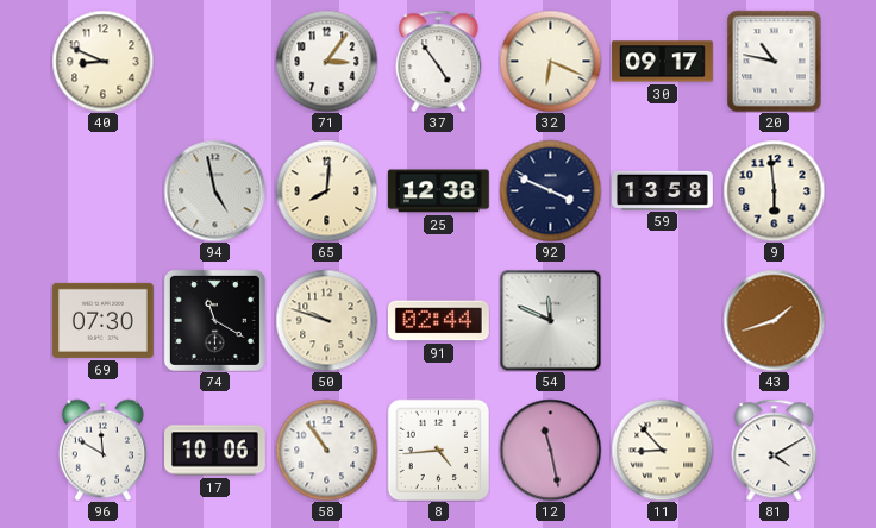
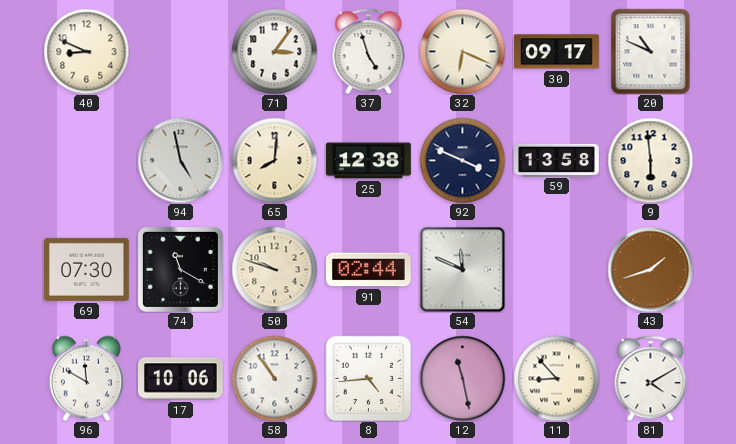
37: 4:54 -> 4:57 (369, 51)
20: 10:47 -> 10:49 (651, 51)
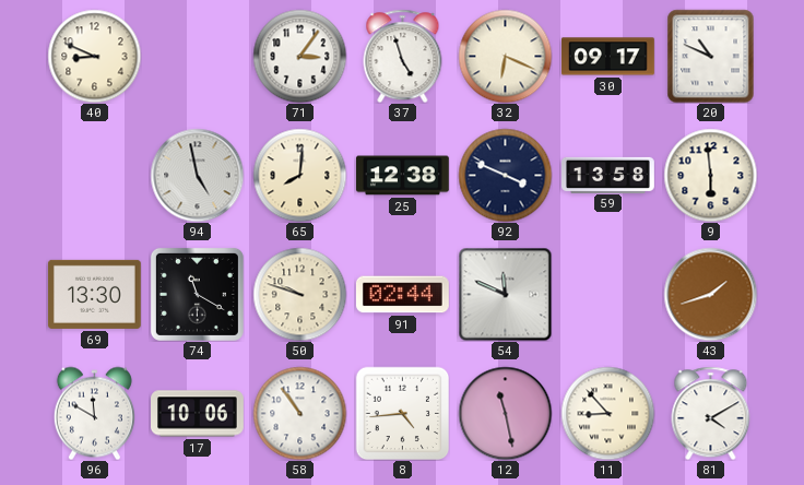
69: 07:30 -> 13:30 (94, 294)
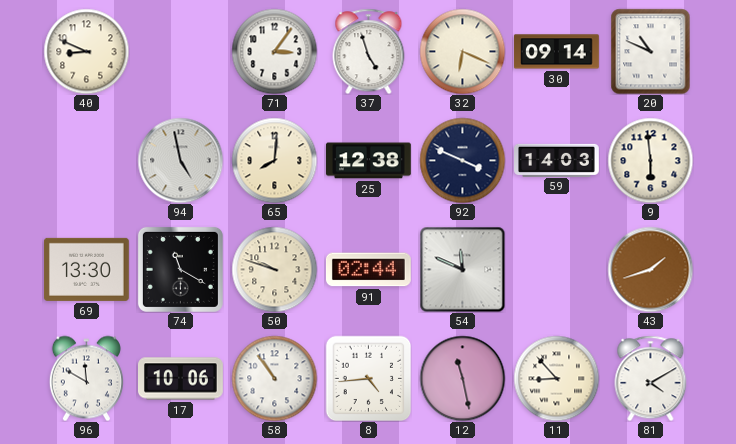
30: 09:17 -> 09:14 (557, 52)
59: 13:58 -> 14:03 (557, 160)
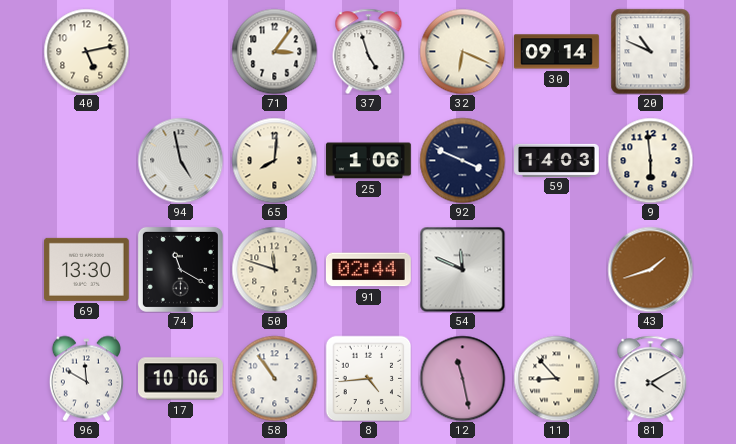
40: 8:49 -> 5:13 (86, 51)
25: 12:38 -> 1:06 (368, 161)
50: 9:48 -> 11:48 (274, 269)
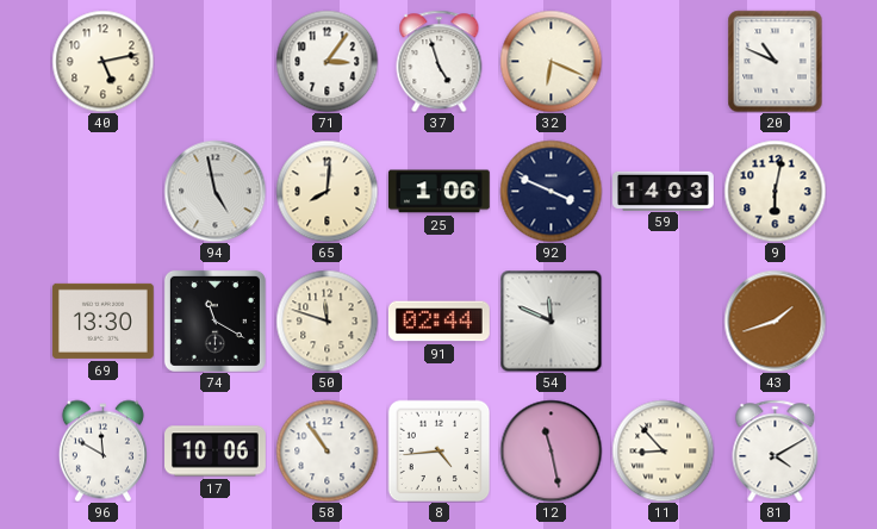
30: 09:14 -> none (557, 52)
9: 5:59 -> 6:02 (775, 191)
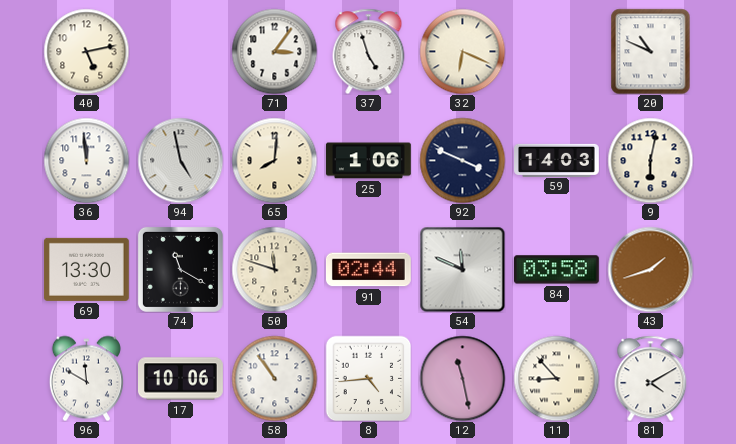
36: none -> 11:59 (86, 160)
84: none -> 03:58 (556, 270)
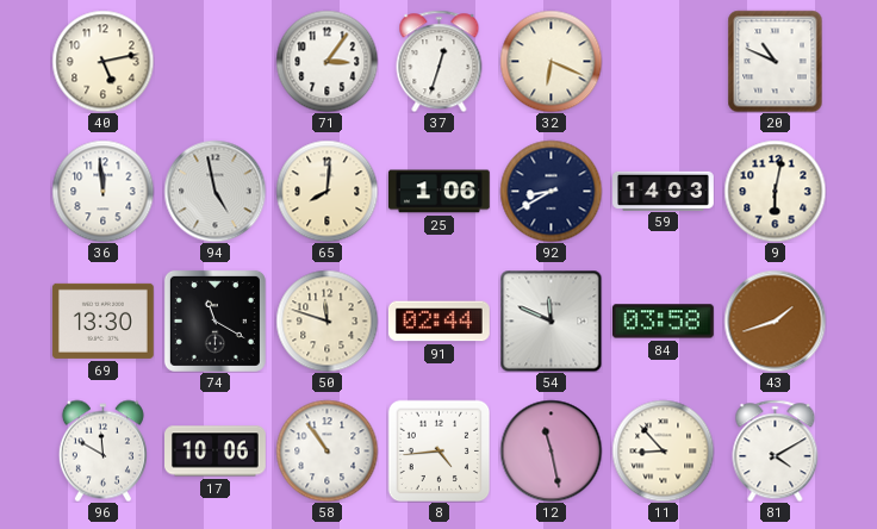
37: 4:57 -> 12:33 (440, 61)
92: 3:49 -> 8:40 (551, 191)
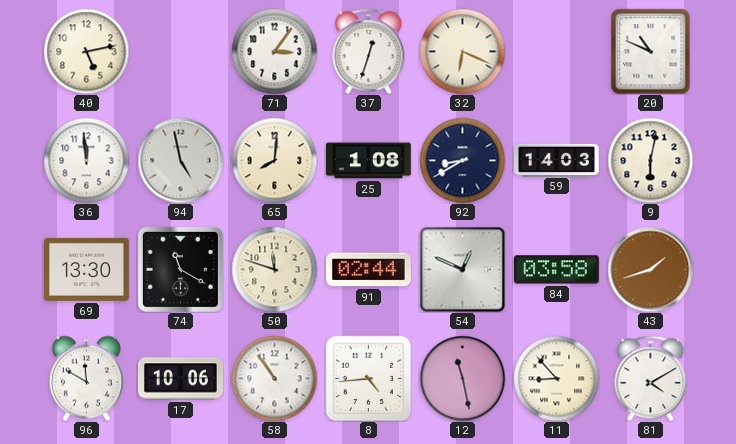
25: 1:06 -> 1:08 (368, 161)
54: 11:49 -> 12:49 (462, 269)
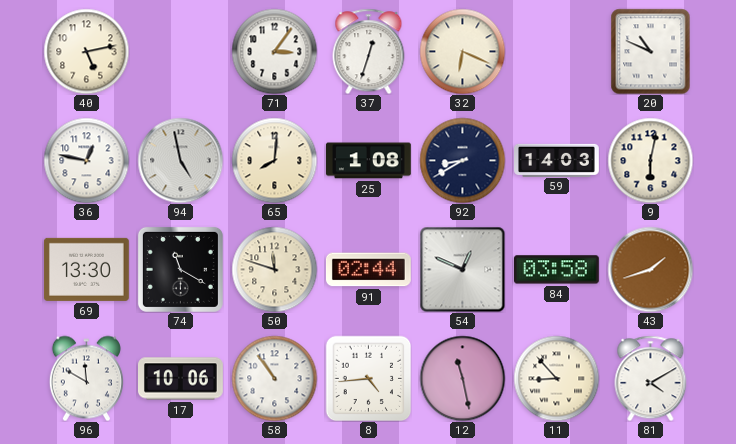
36: 11:59 -> 12:47 (86, 160)
